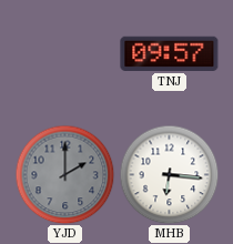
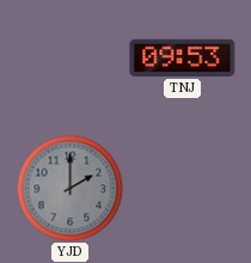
TNJ: 09:57 -> 09:53 (183, 57)
MHB: 6:16 -> none (169, 174)
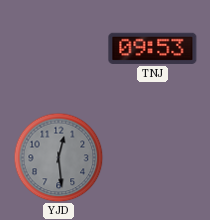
YJD: 2:00 -> 12:29 (58, 157)
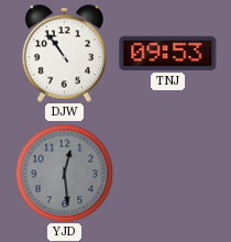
DJW: none -> 10:54 (64, 54)
